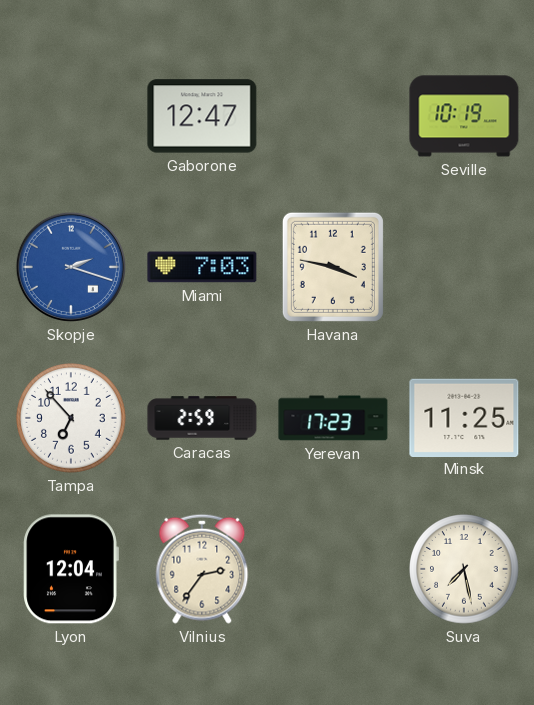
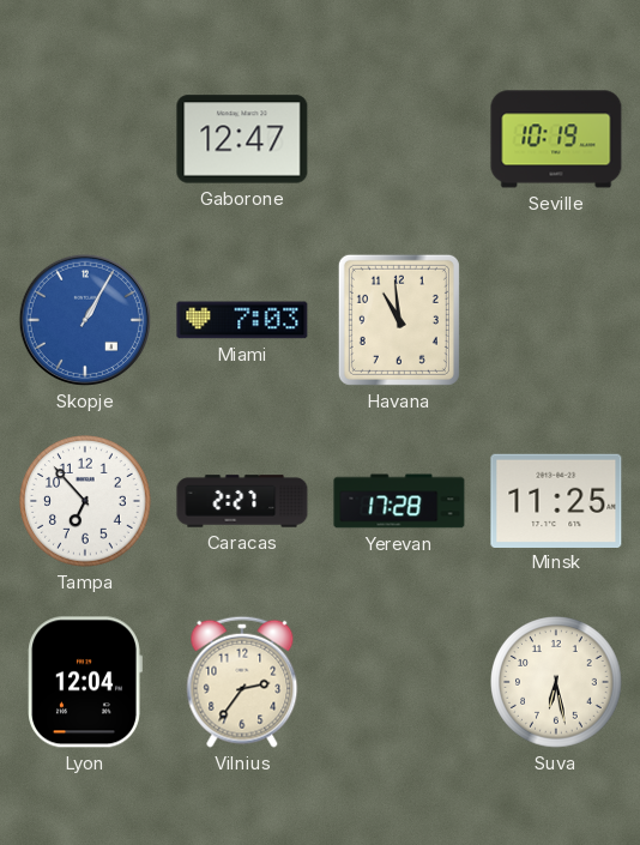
Skopje: 2:18 -> 1:05 (85, 320)
Havana: 3:47 -> 10:59 (399, 320)
Caracas: 2:59 -> 2:27 (242, 501)
Yerevan: 17:23 -> 17:28 (399, 501)
Suva: 7:28 -> 6:28 (556, 682)
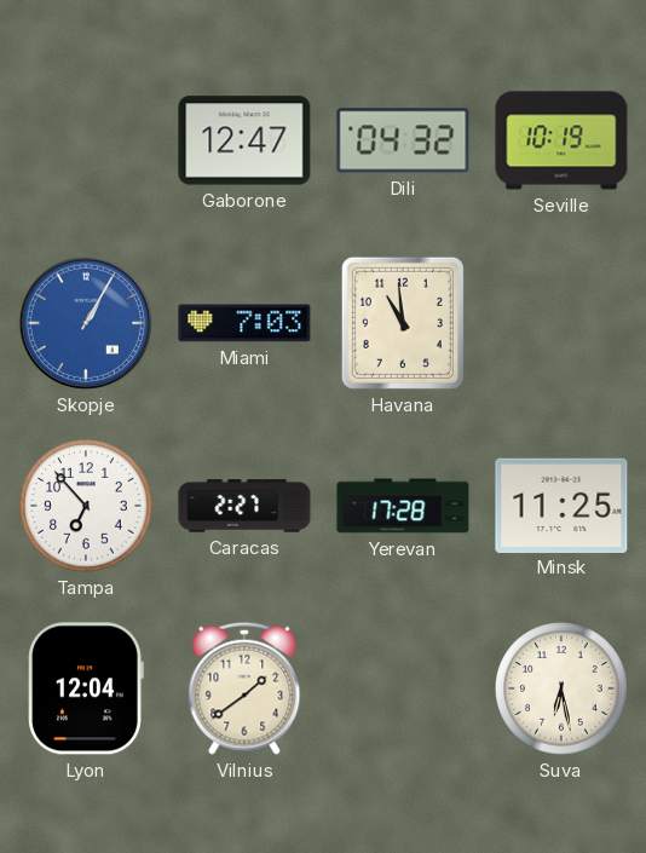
Dili: none -> 04:32 (403, 140)
Vilnius: 2:36 -> 1:39 (244, 688)
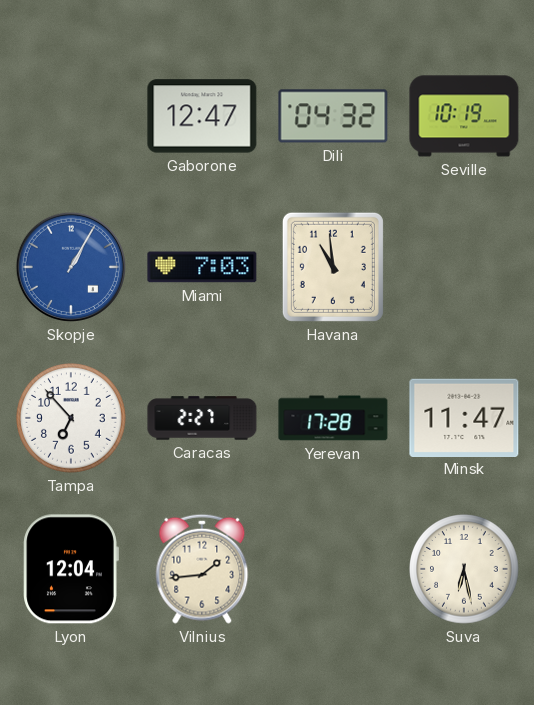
Minsk: 11:25 -> 11:47 (464, 417)
Vilnius: 1:39 -> 1:44 (202, 569)
